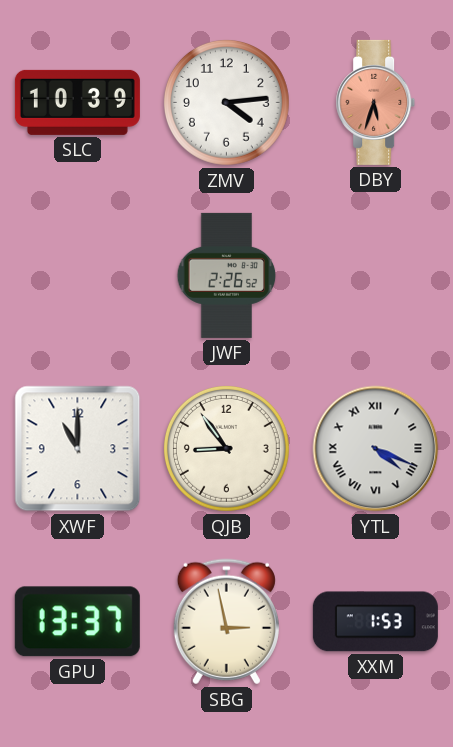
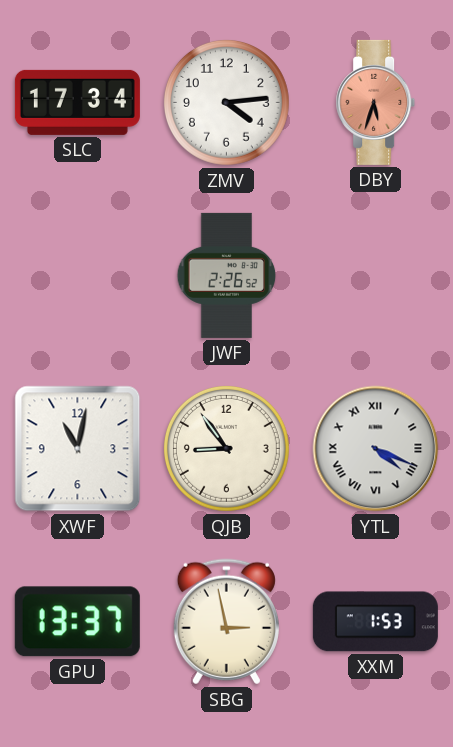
SLC: 10:39 -> 17:34 (77, 102)
XWF: 11:00 -> 11:02 (78, 449)
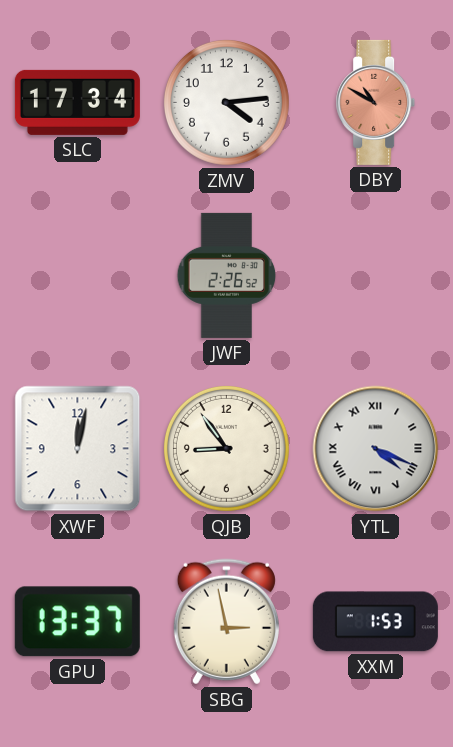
DBY: 5:33 -> 10:50 (376, 102)
XWF: 11:02 -> 12:02 (78, 449)
